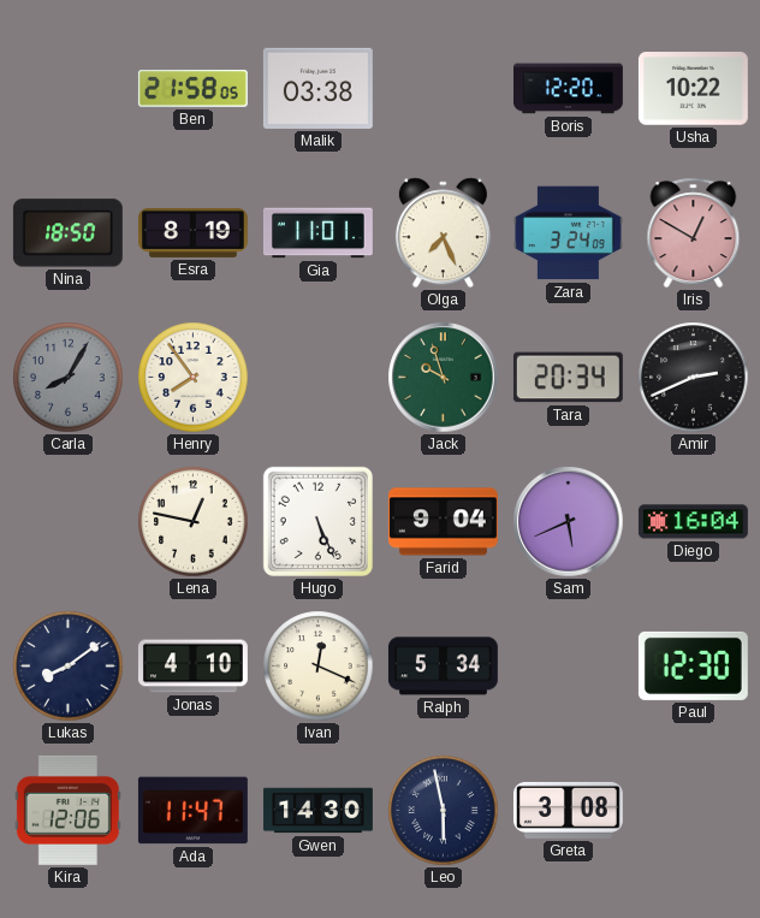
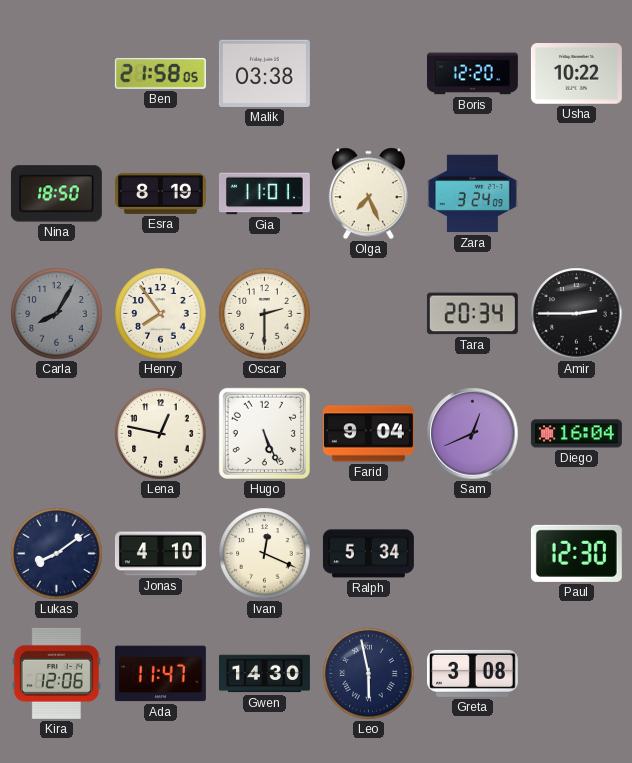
Iris: 12:50 -> none (694, 233)
Oscar: none -> 2:30 (265, 314)
Jack: 9:57 -> none (444, 378)
Amir: 2:41 -> 2:45 (577, 314)
Sam: 5:41 -> 12:41 (473, 434)
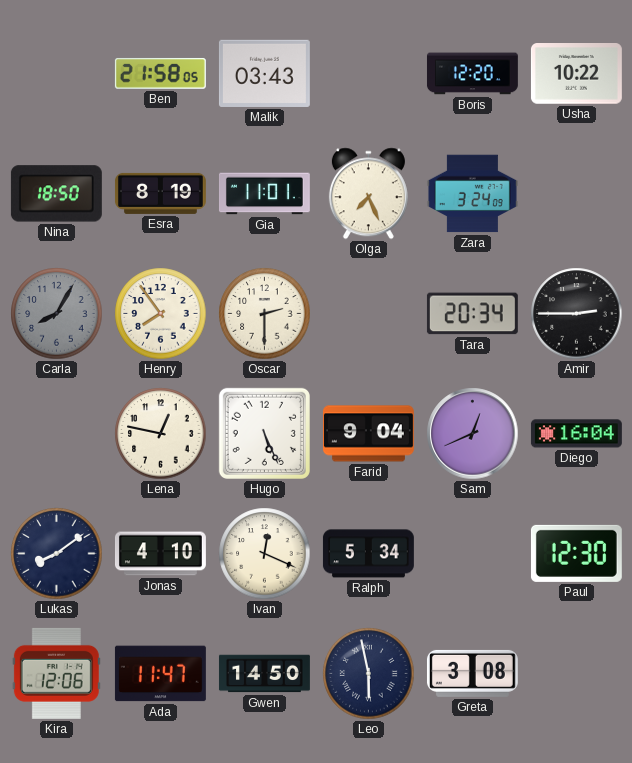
Malik: 03:38 -> 03:43 (264, 73)
Gwen: 14:30 -> 14:50 (264, 674)
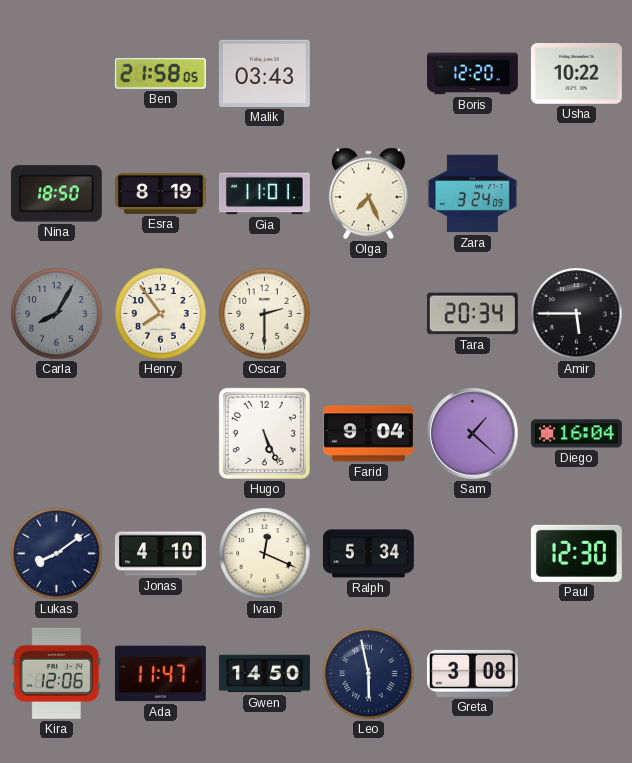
Amir: 2:45 -> 5:45 (577, 314)
Lena: 12:47 -> none (161, 434)
Sam: 12:41 -> 1:22 (473, 434)
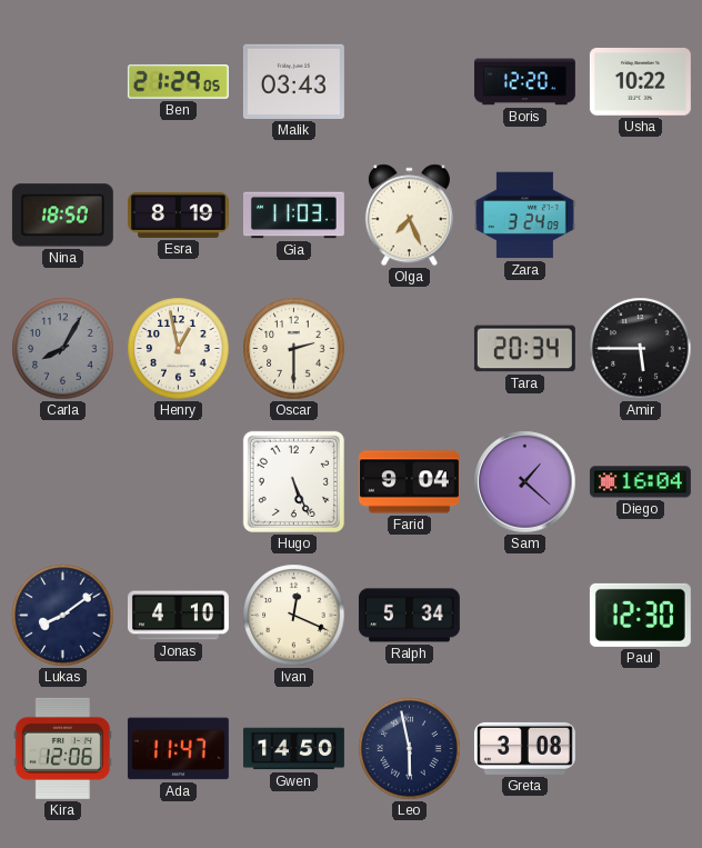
Ben: 21:58 -> 21:29 (178, 81)
Gia: 11:01 -> 11:03 (293, 216)
Henry: 7:54 -> 12:58 (179, 349)
